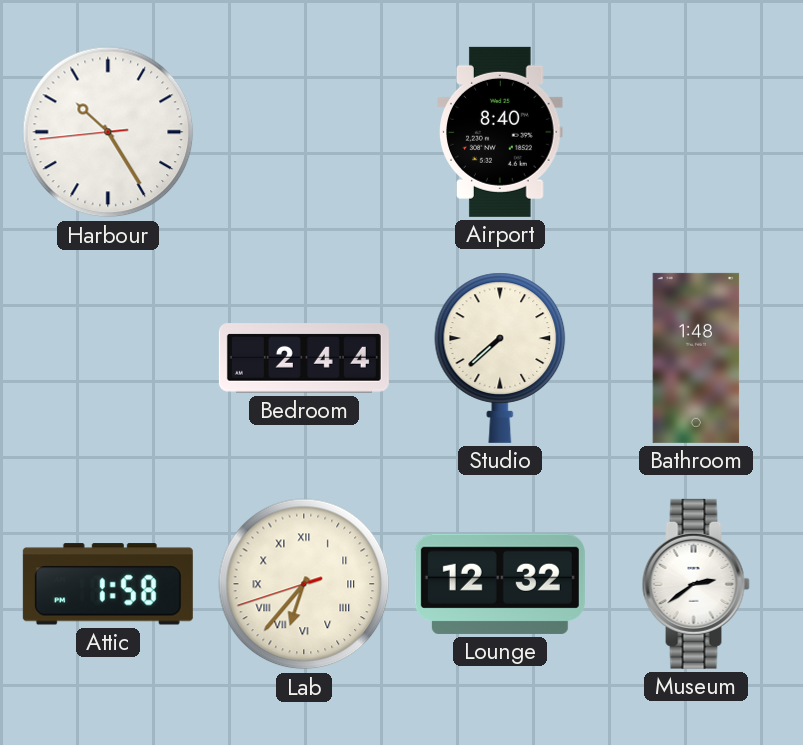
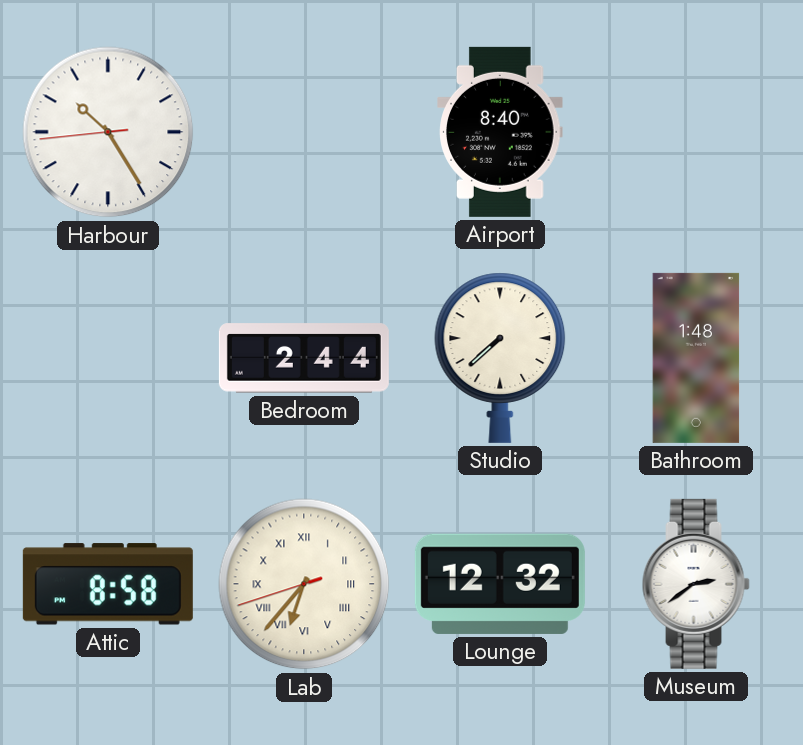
Attic: 1:58 -> 8:58 (108, 584)
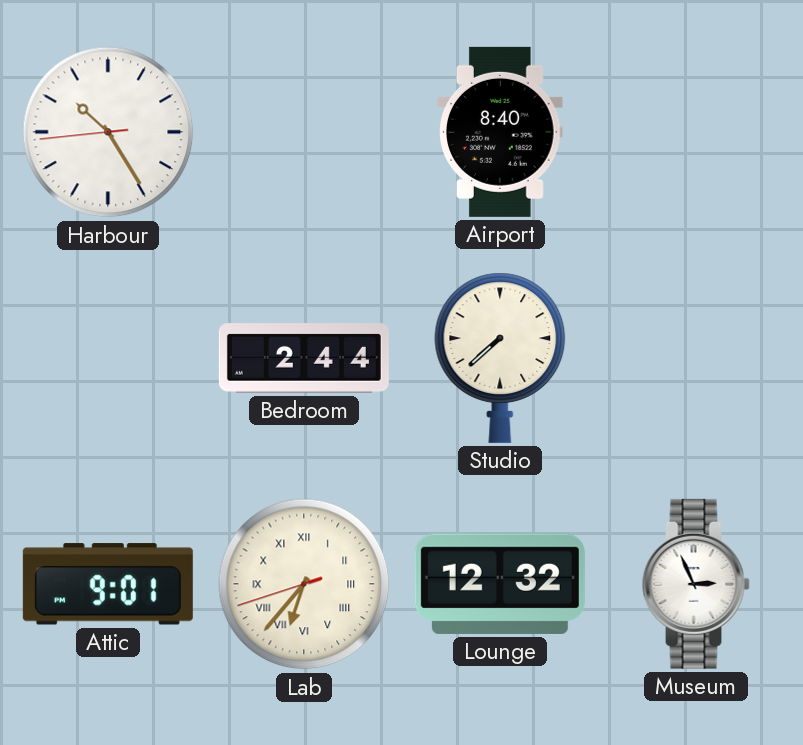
Bathroom: 1:48 -> none (696, 358)
Attic: 8:58 -> 9:01 (108, 584)
Museum: 2:39 -> 2:56 (696, 584)
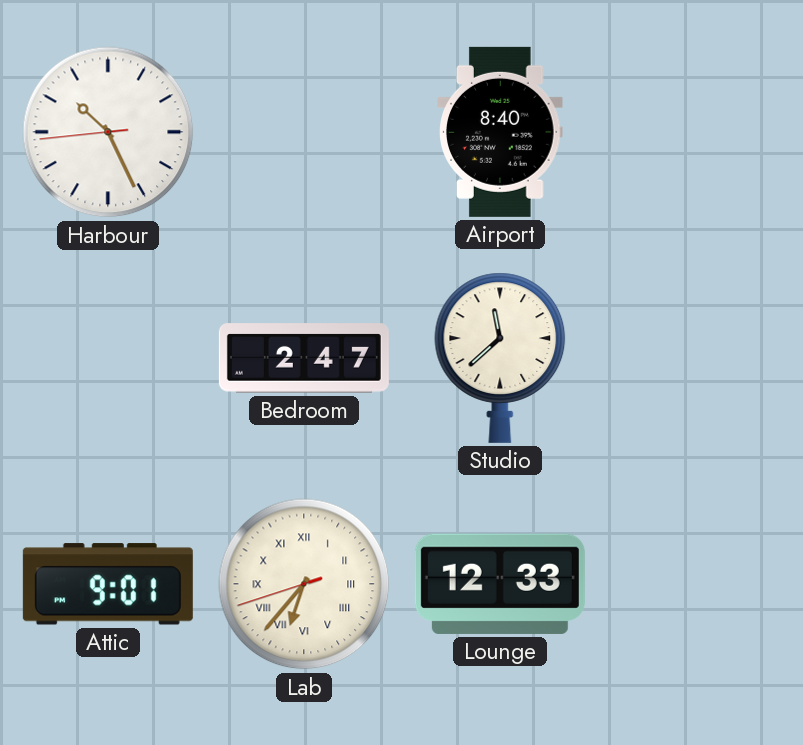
Harbour: 10:24 -> 10:25 (108, 132)
Bedroom: 2:44 -> 2:47 (304, 358)
Studio: 7:38 -> 11:38 (500, 358)
Lounge: 12:32 -> 12:33 (500, 584)
Museum: 2:56 -> none (696, 584)
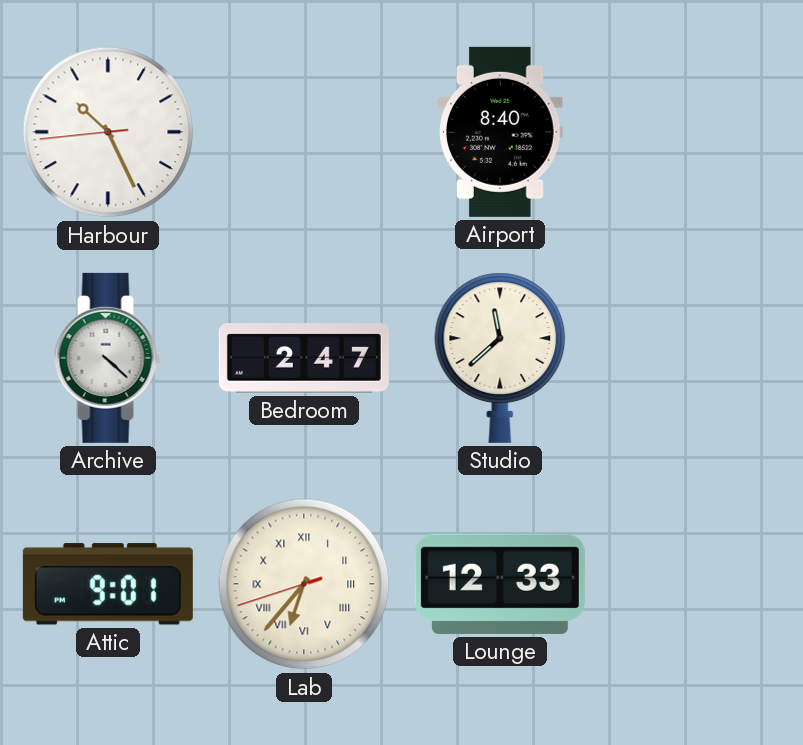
Archive: none -> 4:22 (108, 358)
